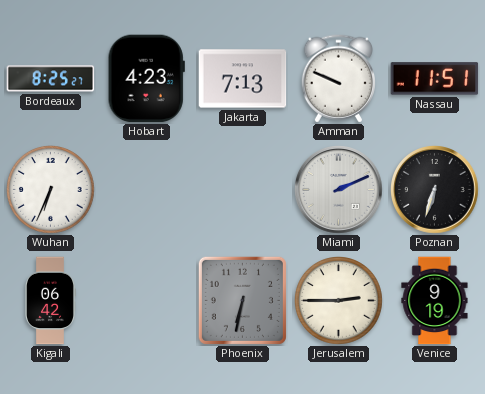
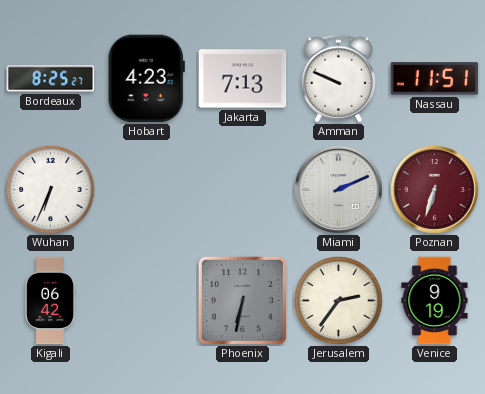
Poznan dial: black -> burgundy (435, 190)
Jerusalem: 2:45 -> 2:36 (339, 301)
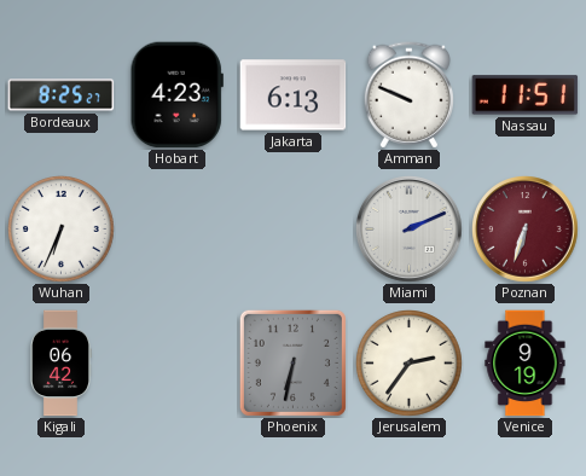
Jakarta: 7:13 -> 6:13 (294, 95)
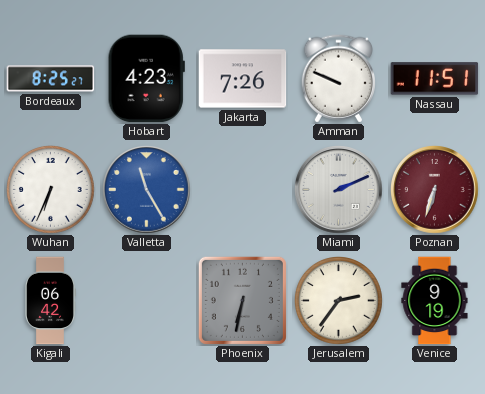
Jakarta: 6:13 -> 7:26 (243, 79)
Valletta: none -> 11:25 (147, 190)
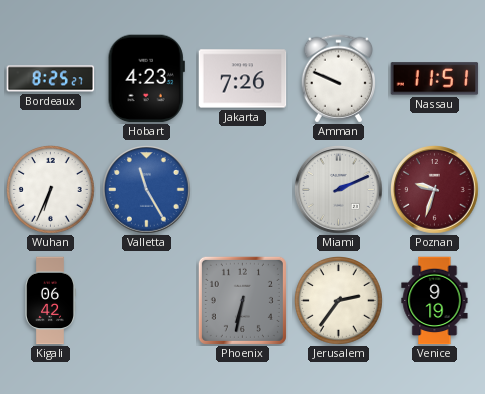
Poznan: 6:33 -> 9:33 (435, 190)
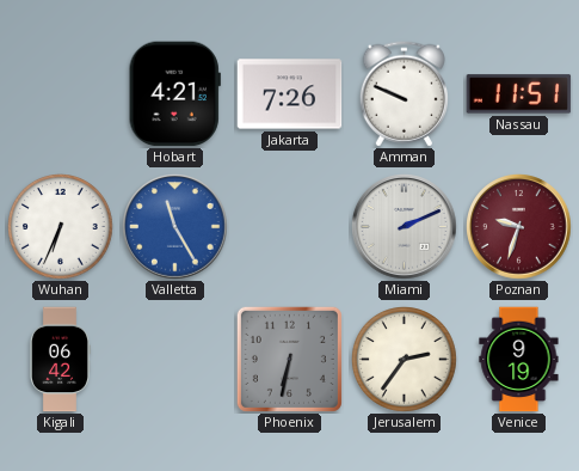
Bordeaux: 8:25 -> none (51, 79)
Hobart: 4:23 -> 4:21 (174, 94)
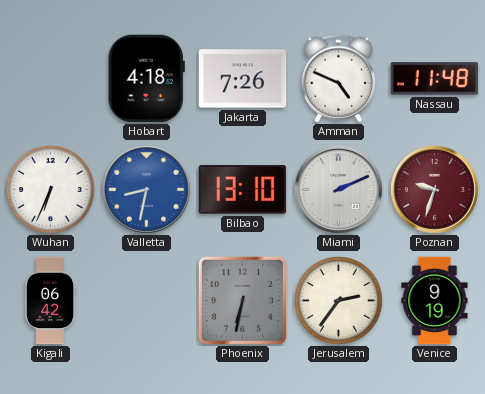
Hobart: 4:21 -> 4:18 (146, 79)
Amman: 9:49 -> 4:49 (338, 79)
Nassau: 11:51 -> 11:48 (435, 79)
Valletta: 11:25 -> 8:32 (147, 190)
Bilbao: none -> 13:10 (243, 190)
